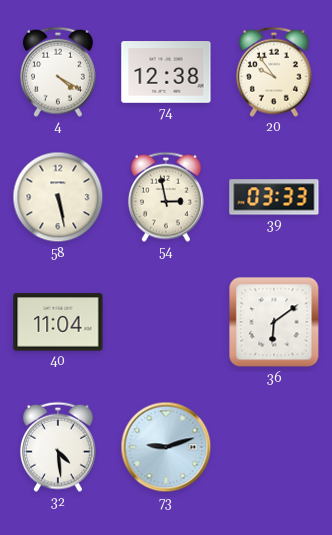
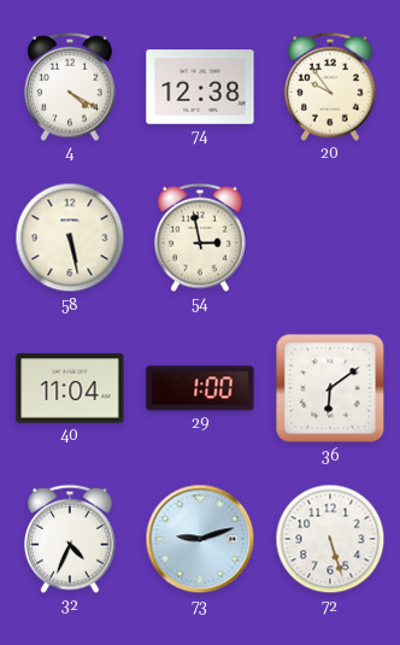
39: 03:33 -> none (274, 197)
29: none -> 1:00 (200, 388)
32: 4:29 -> 4:34 (70, 539)
72: none -> 5:27 (330, 539)
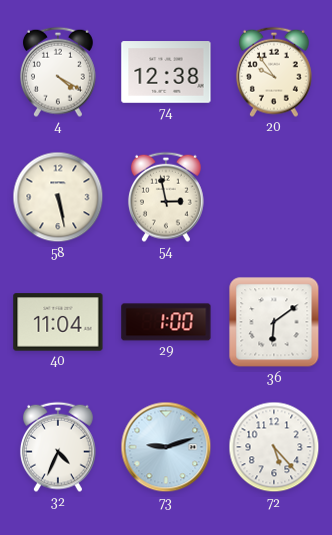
72: 5:27 -> 5:23 (274, 447)
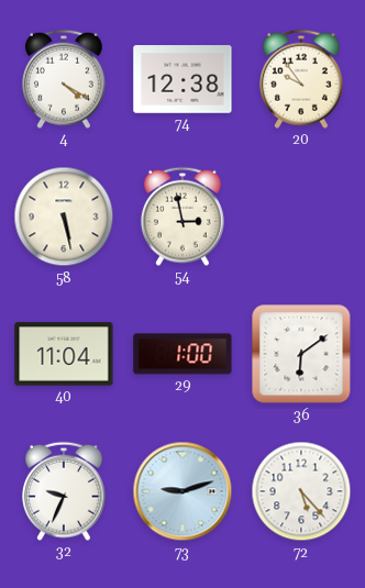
32: 4:34 -> 9:34 (64, 491)
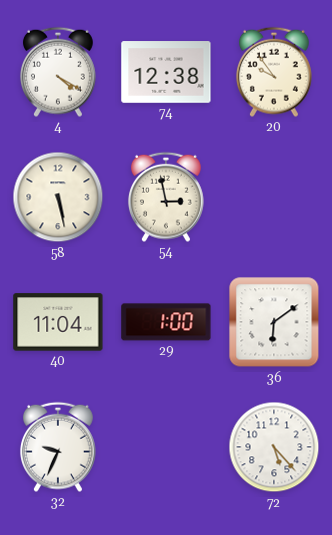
73: 9:12 -> none (182, 491)
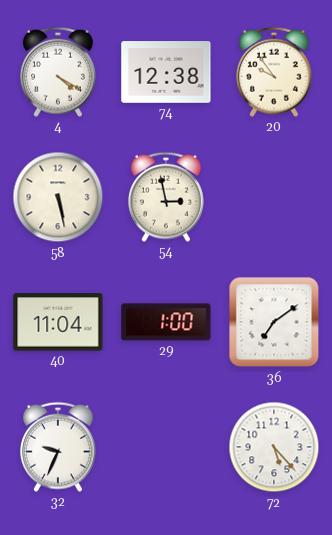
36: 6:09 -> 7:09 (274, 322)
